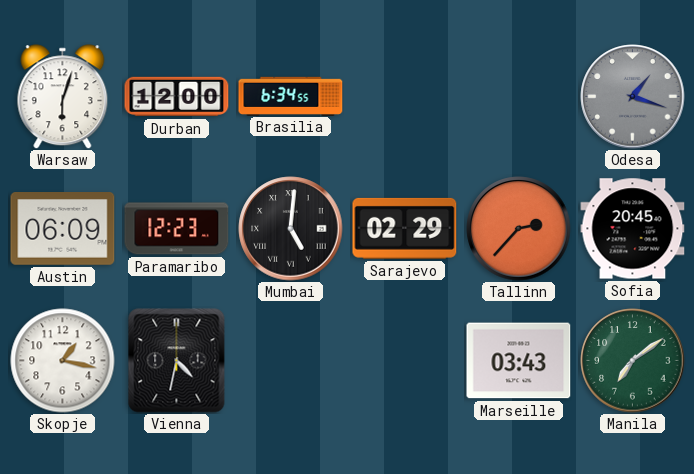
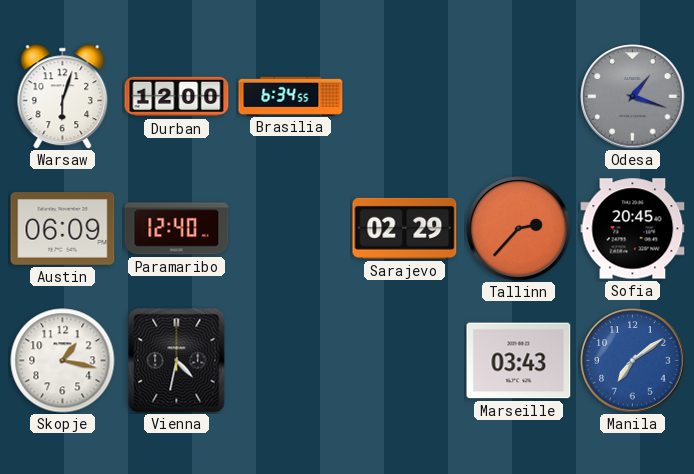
Paramaribo: 12:23 -> 12:40 (177, 229)
Mumbai: 5:01 -> none (291, 229)
Manila dial: green -> blue (633, 361)
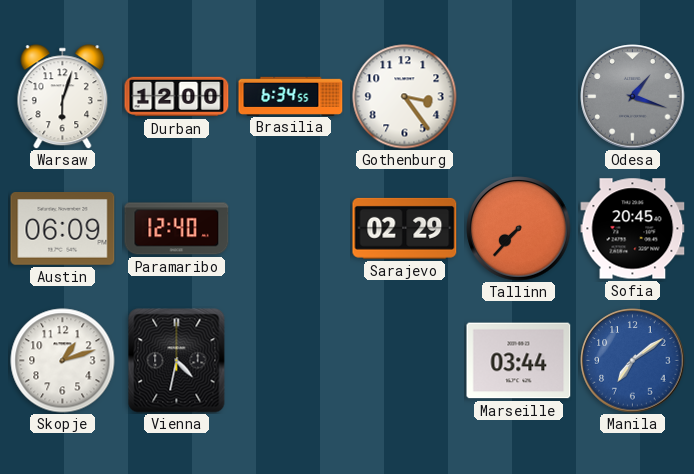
Gothenburg: none -> 3:24 (405, 97)
Tallinn: 2:37 -> 7:37 (519, 229)
Skopje: 1:17 -> 1:12 (63, 361)
Marseille: 03:43 -> 03:44 (519, 361)
